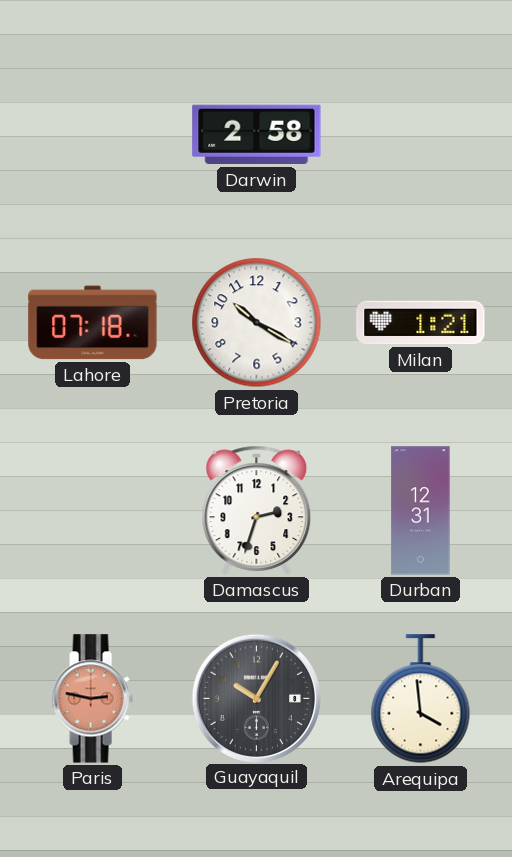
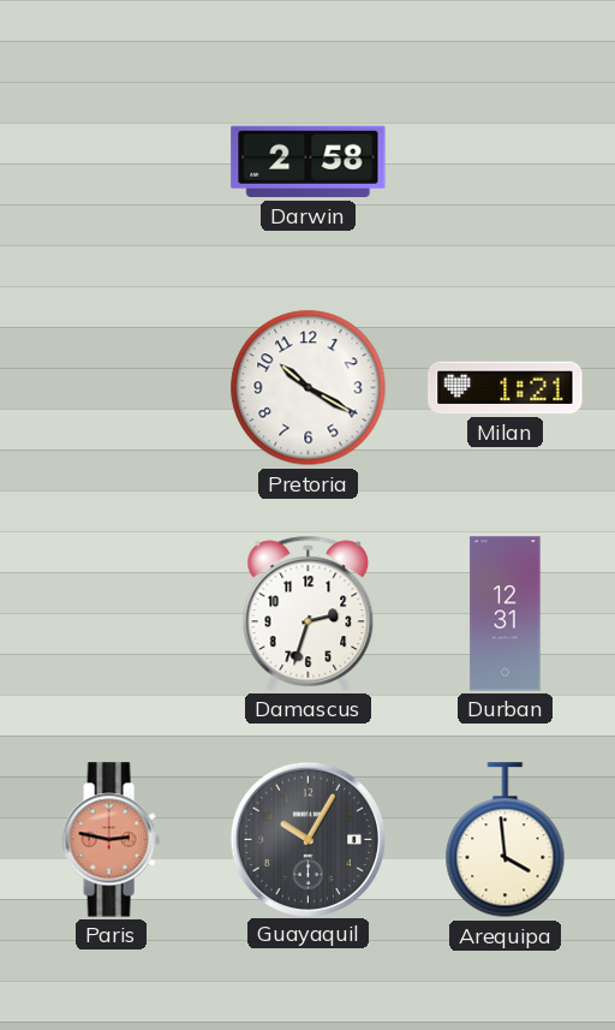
Lahore: 07:18 -> none (93, 323)
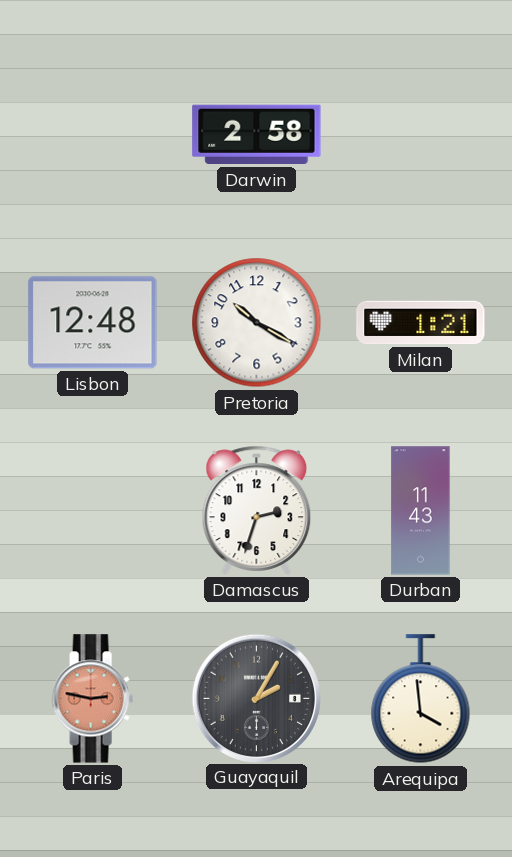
Lisbon: none -> 12:48 (93, 323)
Durban: 12:31 -> 11:43 (421, 511)
Guayaquil: 10:05 -> 2:05 (256, 698)
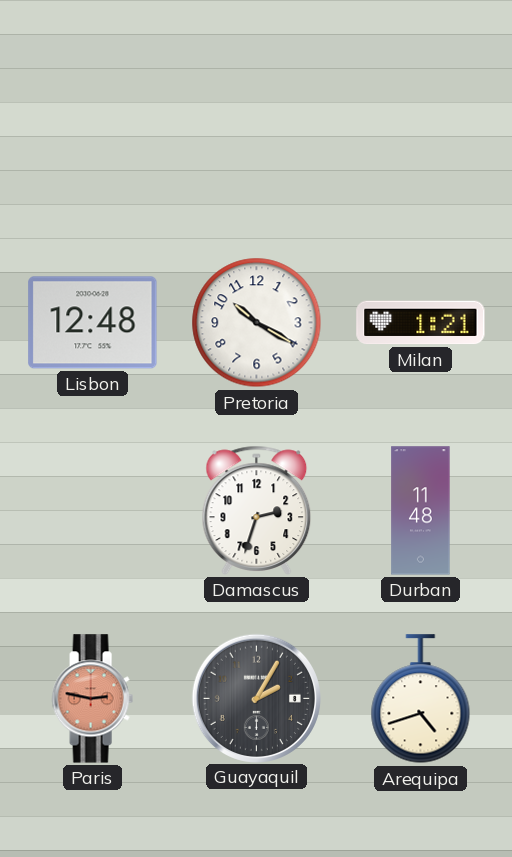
Darwin: 2:58 -> none (257, 135)
Durban: 11:43 -> 11:48 (421, 511)
Arequipa: 3:59 -> 4:42 (421, 699)
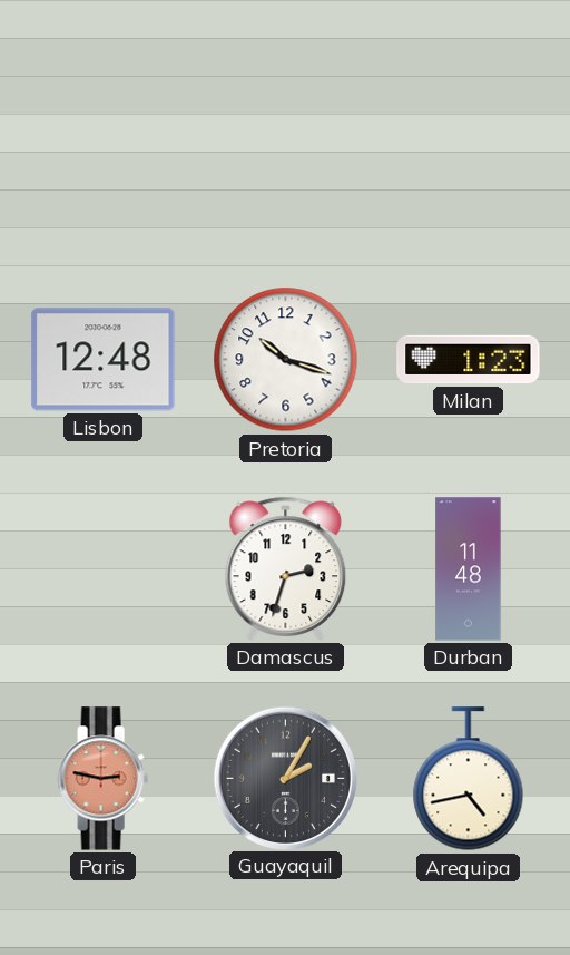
Pretoria: 10:20 -> 10:18 (286, 360)
Milan: 1:21 -> 1:23 (469, 360)
Arequipa: 4:42 -> 4:43 (469, 779)
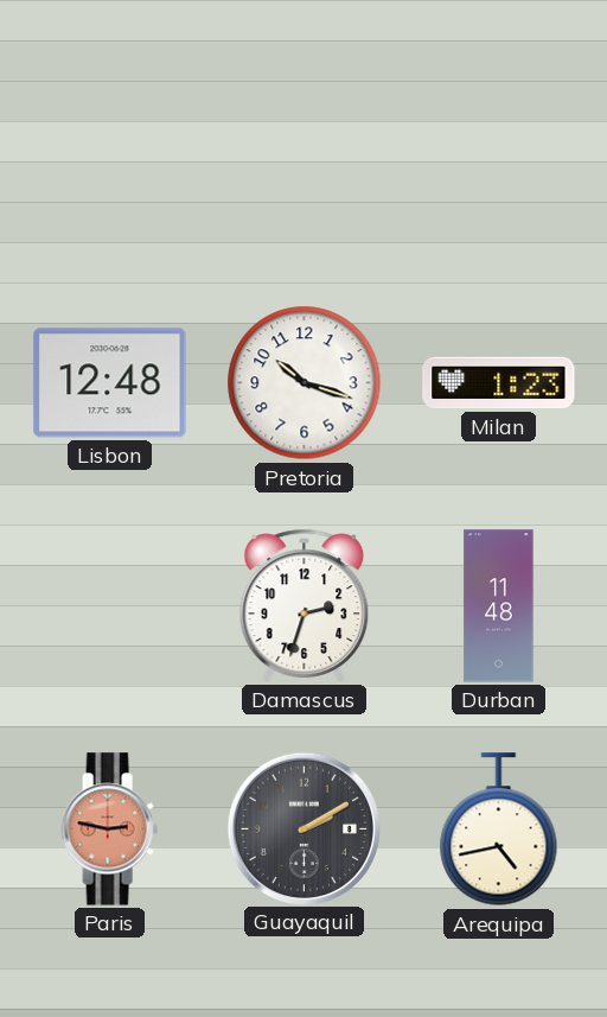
Guayaquil: 2:05 -> 2:10 (303, 828)
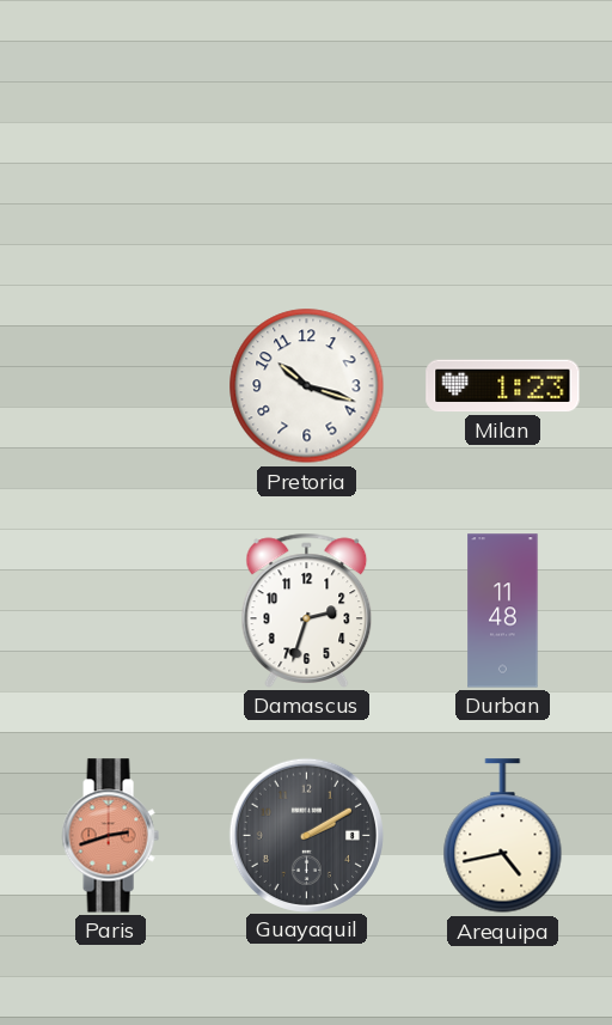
Lisbon: 12:48 -> none (110, 383)
Paris: 2:47 -> 2:42 (110, 836)
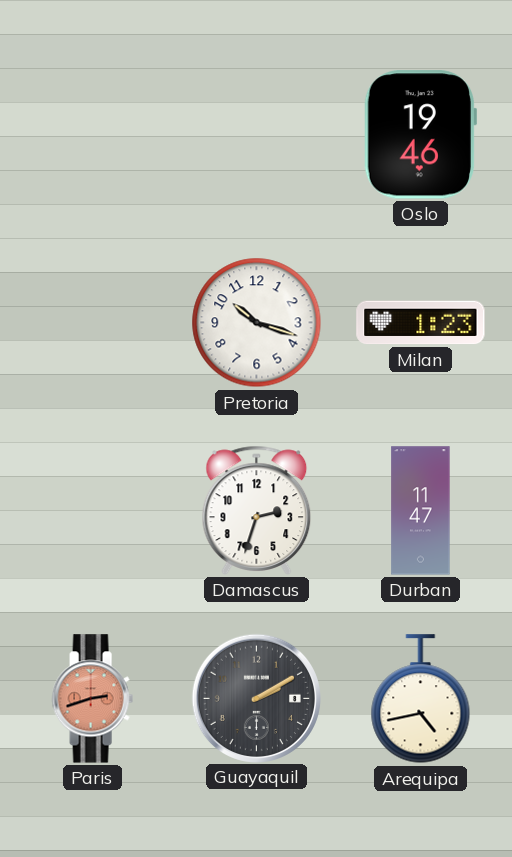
Oslo: none -> 19:46 (419, 135)
Durban: 11:48 -> 11:47 (421, 511)
